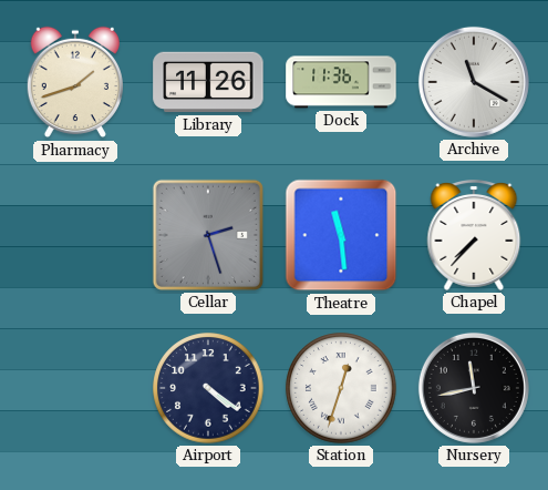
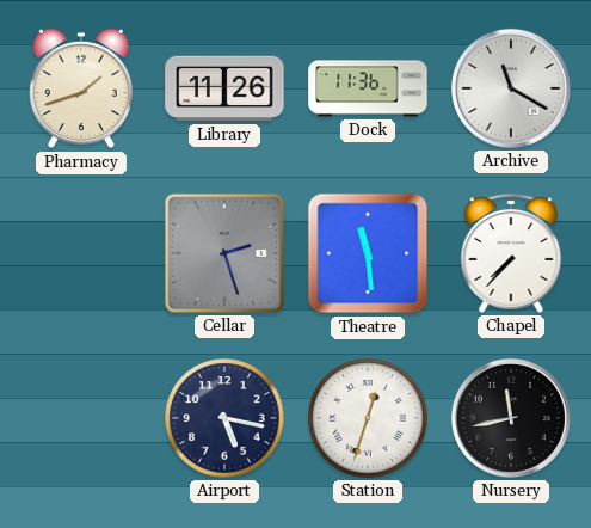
Airport: 4:21 -> 5:17 (224, 418)
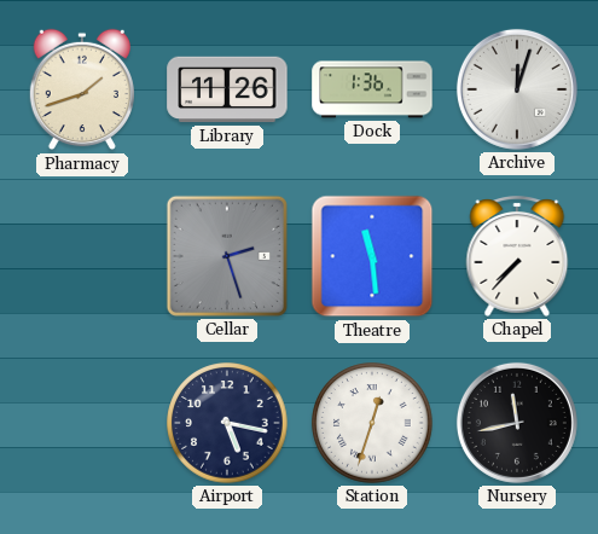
Dock: 11:36 -> 1:36 (372, 89)
Archive: 11:20 -> 12:03 (517, 89)
